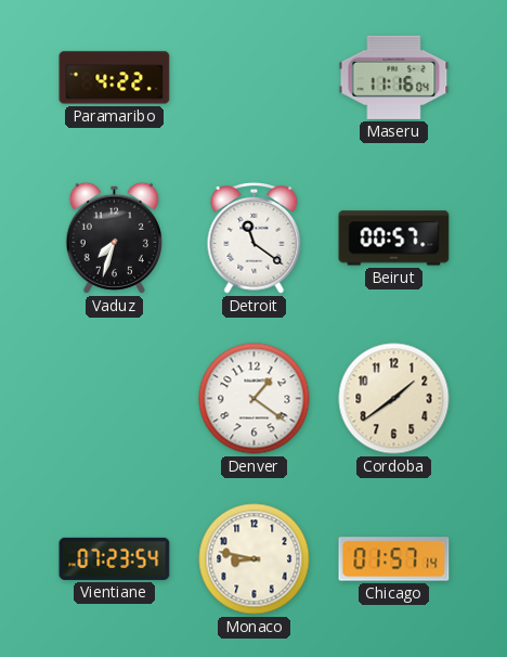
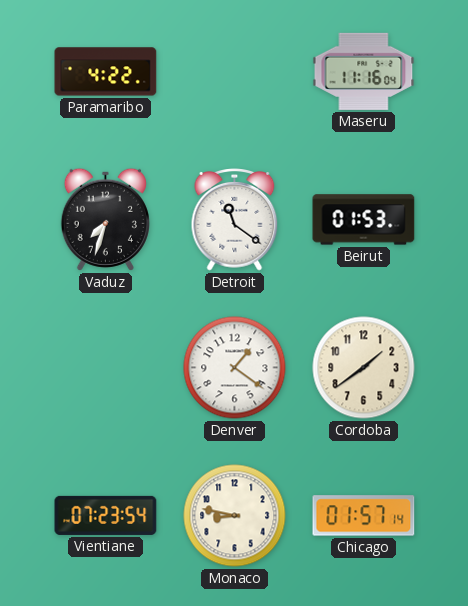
Beirut: 00:57 -> 01:53 (364, 220)
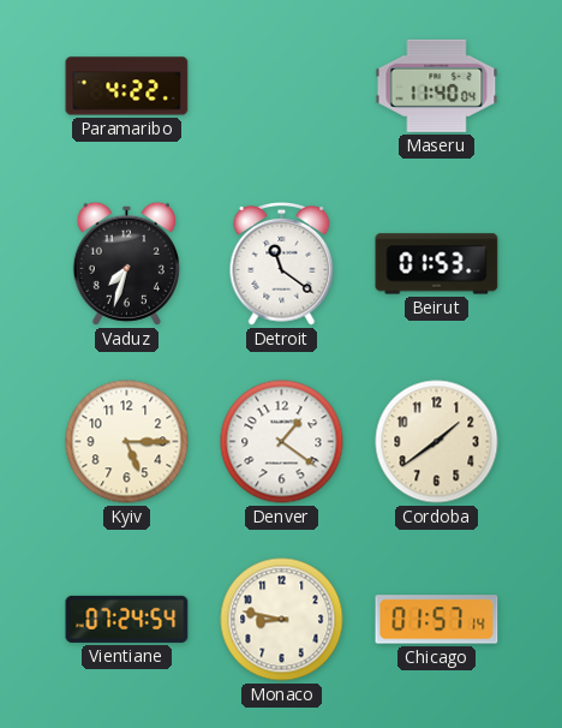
Maseru: 11:16 -> 11:40 (437, 85)
Kyiv: none -> 5:15 (127, 442)
Vientiane: 07:23 -> 07:24 (127, 619)
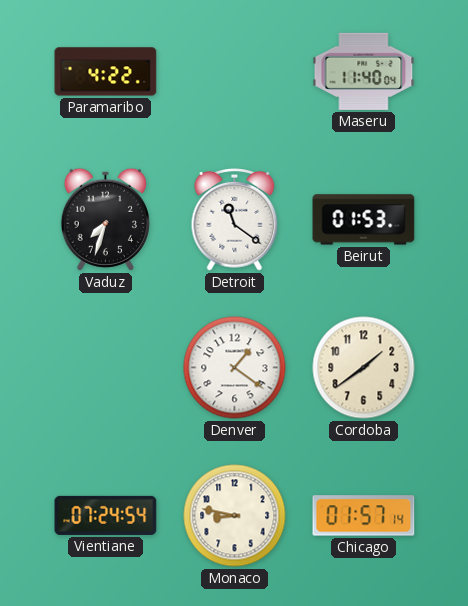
Kyiv: 5:15 -> none (127, 442)
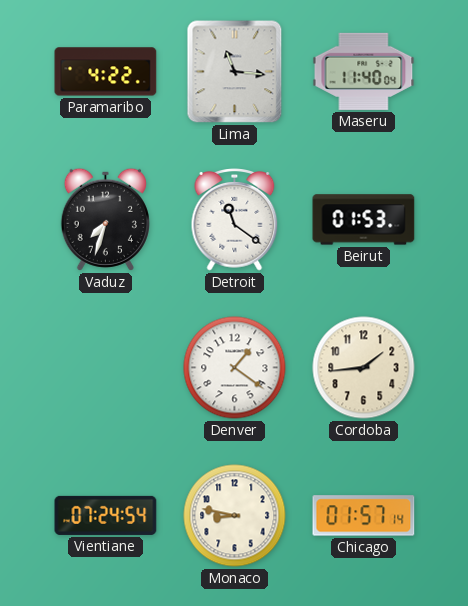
Lima: none -> 11:16 (235, 72)
Cordoba: 1:39 -> 1:44 (364, 368)
